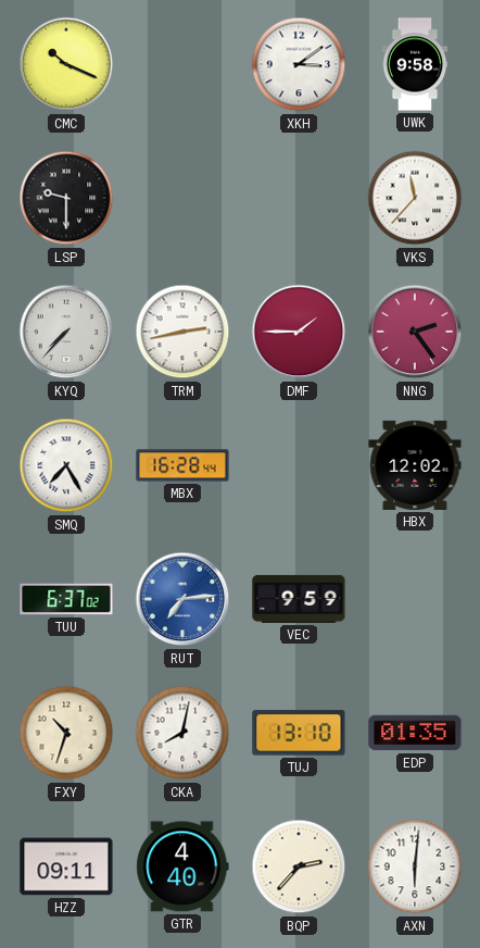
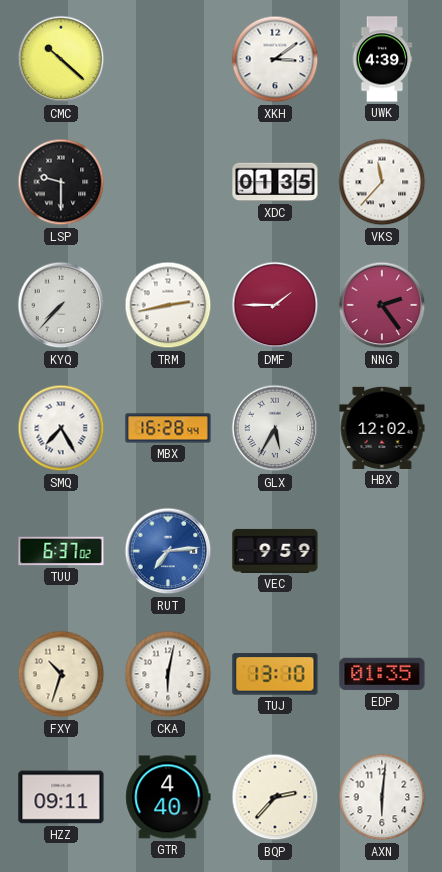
CMC: 10:19 -> 10:22 (61, 59)
UWK: 9:58 -> 4:39 (382, 59)
XDC: none -> 01:35 (275, 182)
GLX: none -> 5:35 (275, 428)
CKA: 8:02 -> 6:02 (168, 674)
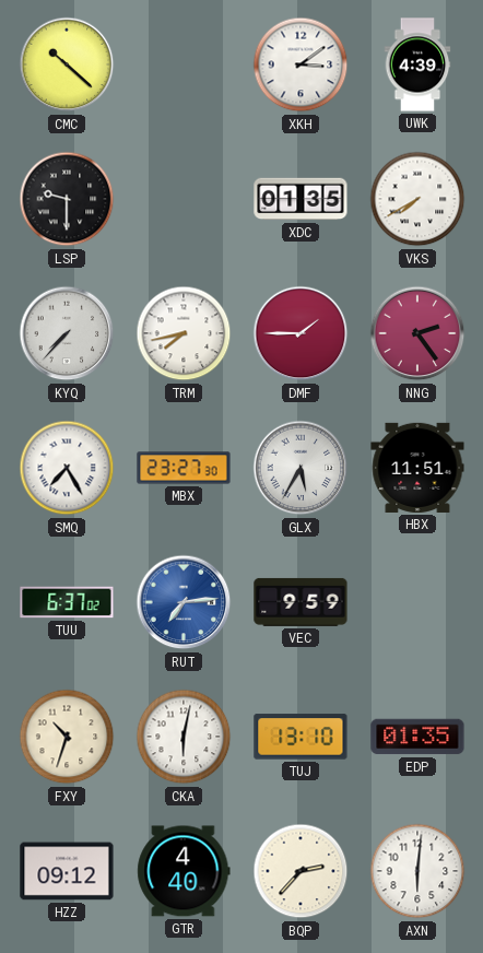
VKS: 11:37 -> 7:40 (417, 199)
TRM: 2:43 -> 7:43 (184, 333)
MBX: 16:28 -> 23:27 (184, 468)
HBX: 12:02 -> 11:51 (417, 468)
HZZ: 09:11 -> 09:12 (67, 871)
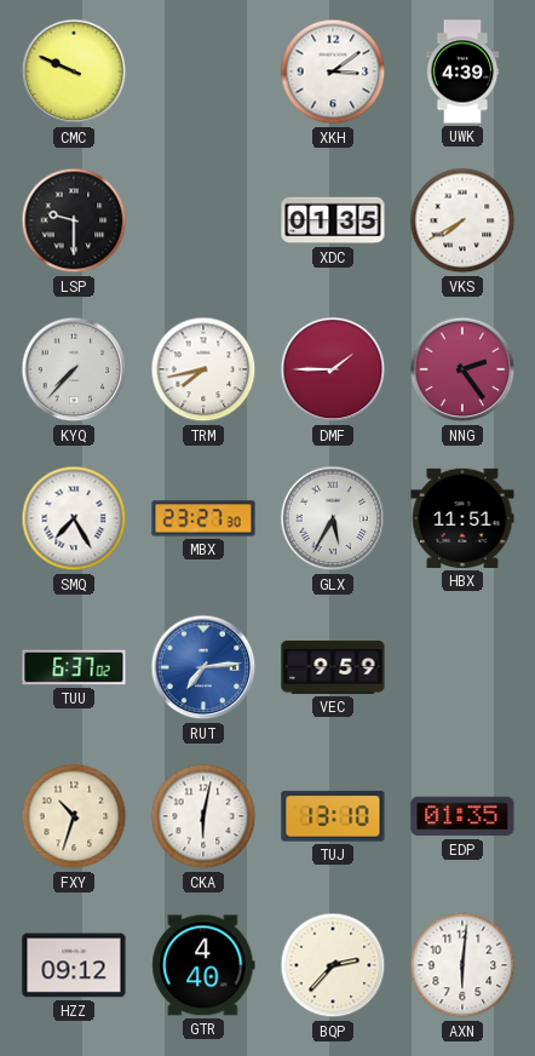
CMC: 10:22 -> 9:49 (74, 71)
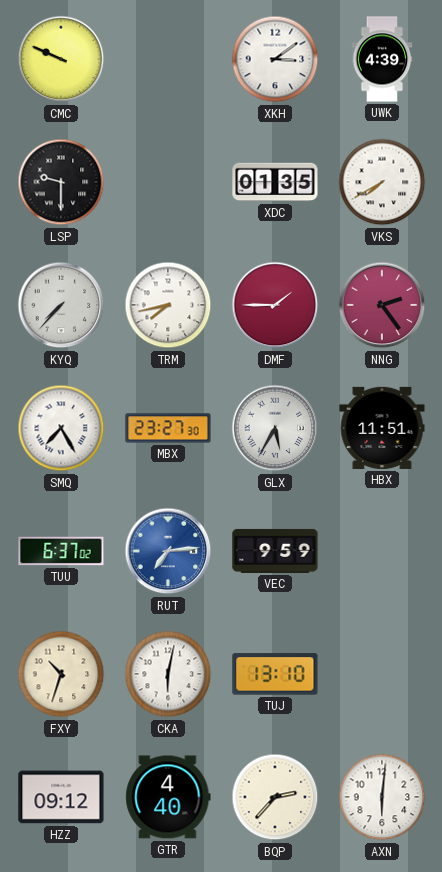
EDP: 01:35 -> none (462, 816)
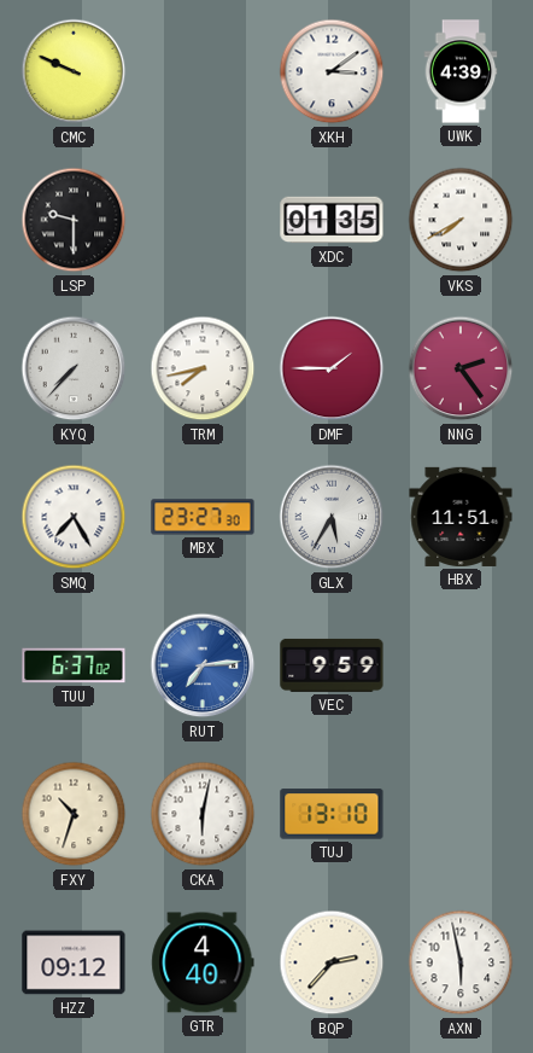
AXN: 6:01 -> 5:58 (461, 962)
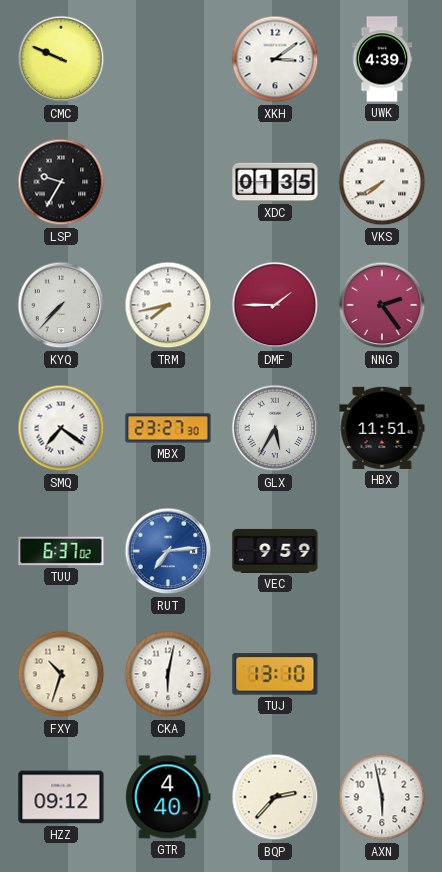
LSP: 9:30 -> 9:35 (61, 182)
SMQ: 7:25 -> 7:21 (61, 428)
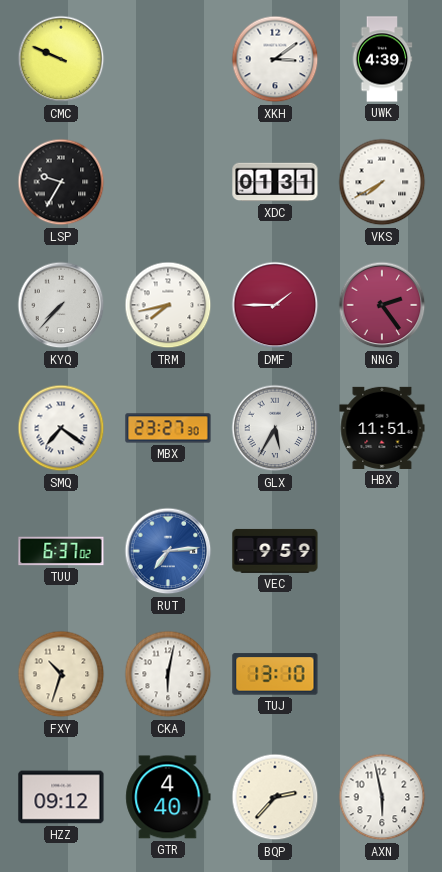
XDC: 01:35 -> 01:31 (275, 182)
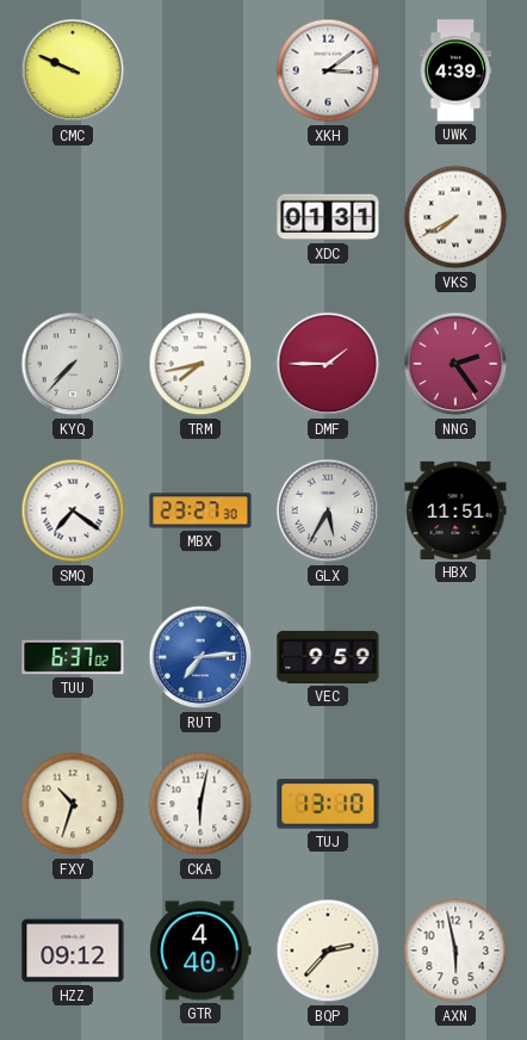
LSP: 9:35 -> none (61, 182)
